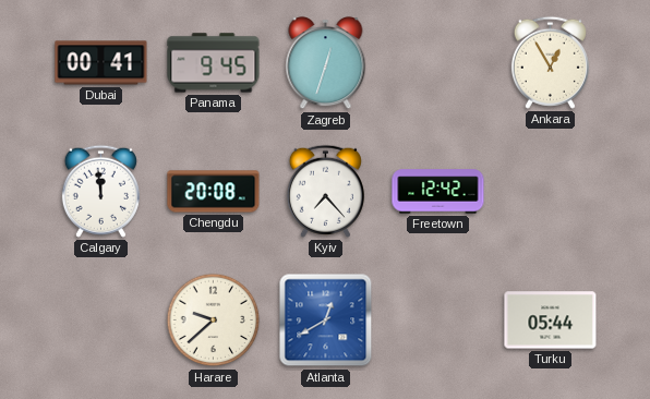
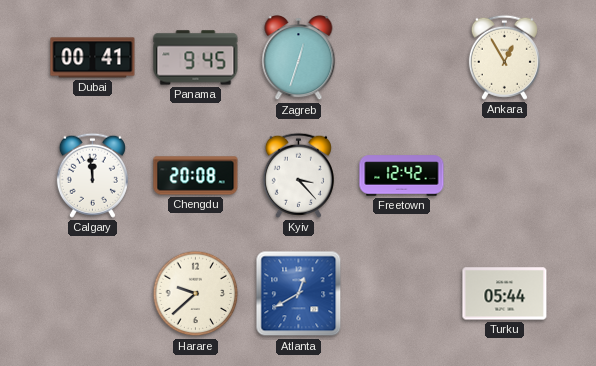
Kyiv: 7:23 -> 3:23 (298, 175)
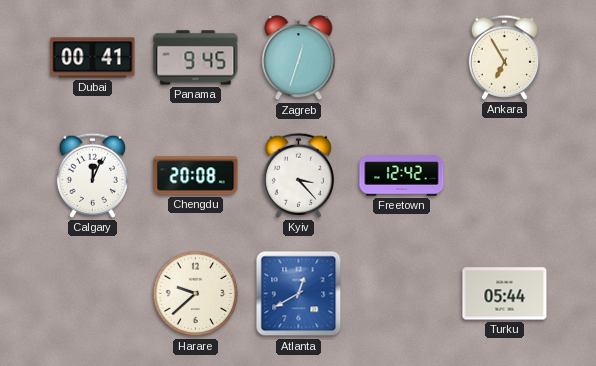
Ankara: 12:55 -> 6:55 (504, 57)
Calgary: 11:59 -> 12:04 (92, 175)
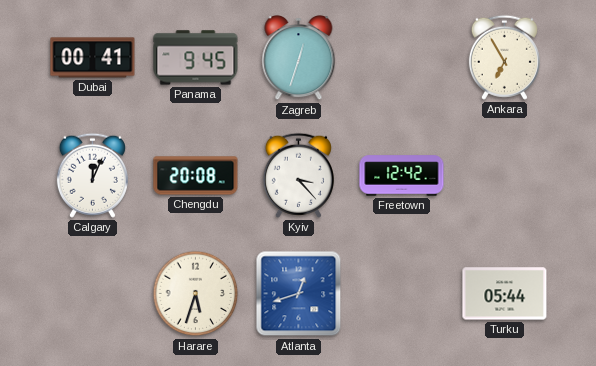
Harare: 9:38 -> 5:33 (196, 294)
Atlanta: 12:40 -> 12:42 (299, 294)
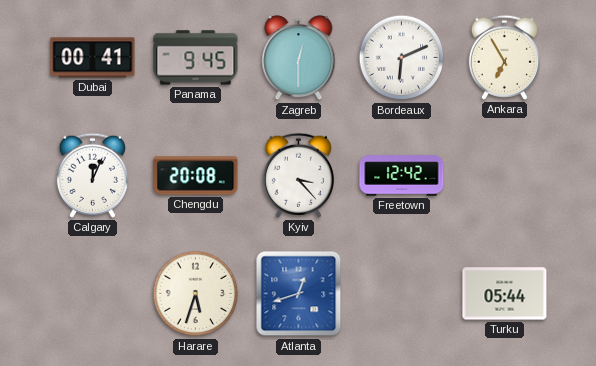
Zagreb: 12:33 -> 12:30 (299, 59)
Bordeaux: none -> 6:11 (402, 58)
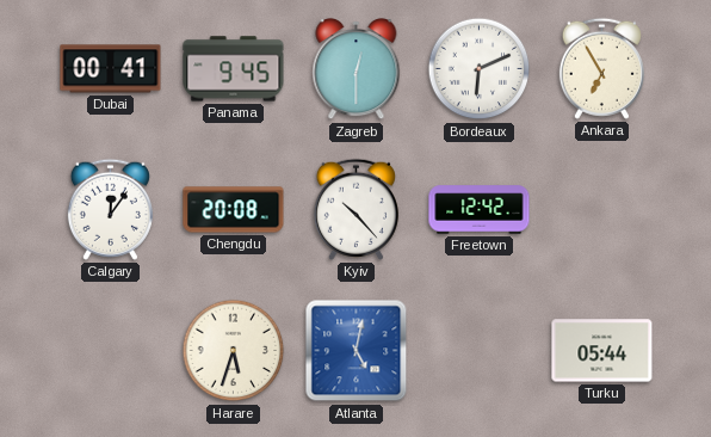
Calgary: 12:04 -> 12:06 (110, 209)
Kyiv: 3:23 -> 10:23 (355, 209)
Atlanta: 12:42 -> 5:02 (357, 351)
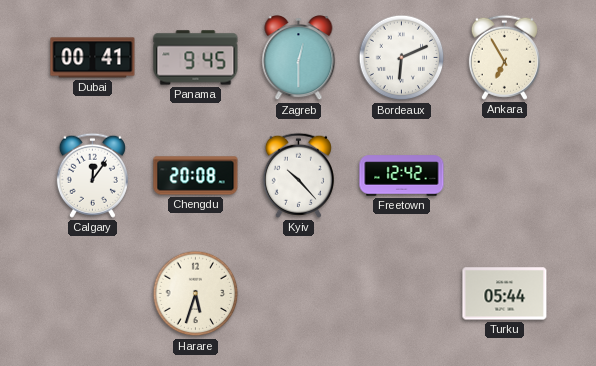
Atlanta: 5:02 -> none (357, 351)
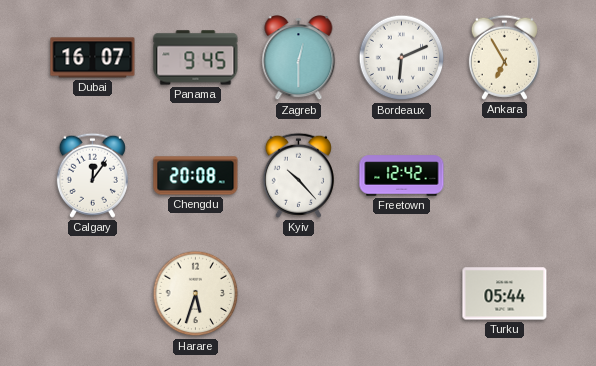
Dubai: 00:41 -> 16:07 (93, 58)
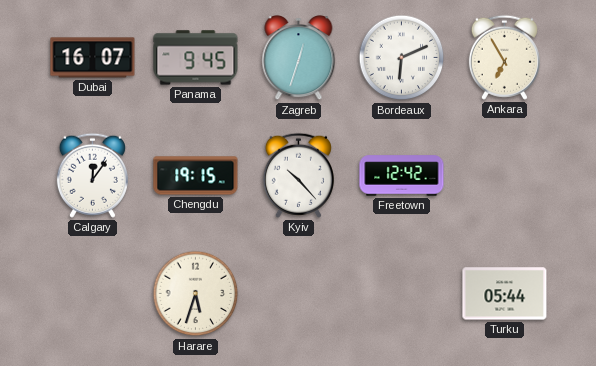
Zagreb: 12:30 -> 12:33 (299, 59)
Chengdu: 20:08 -> 19:15 (196, 176)
